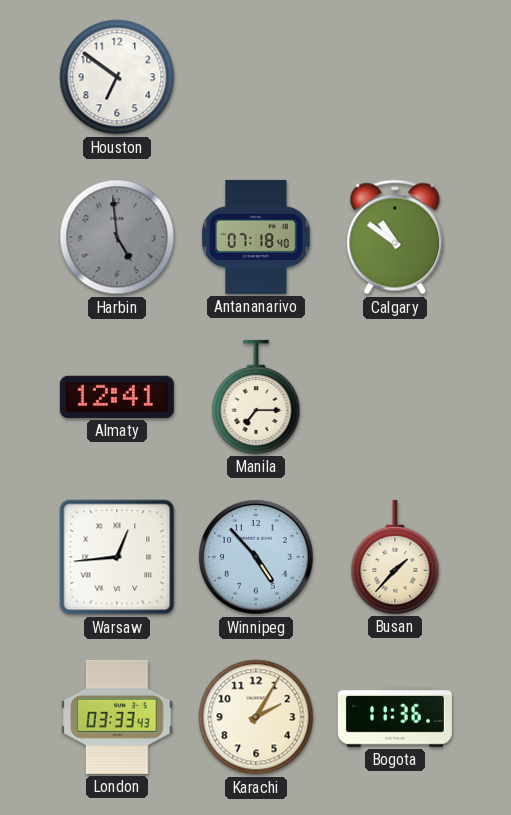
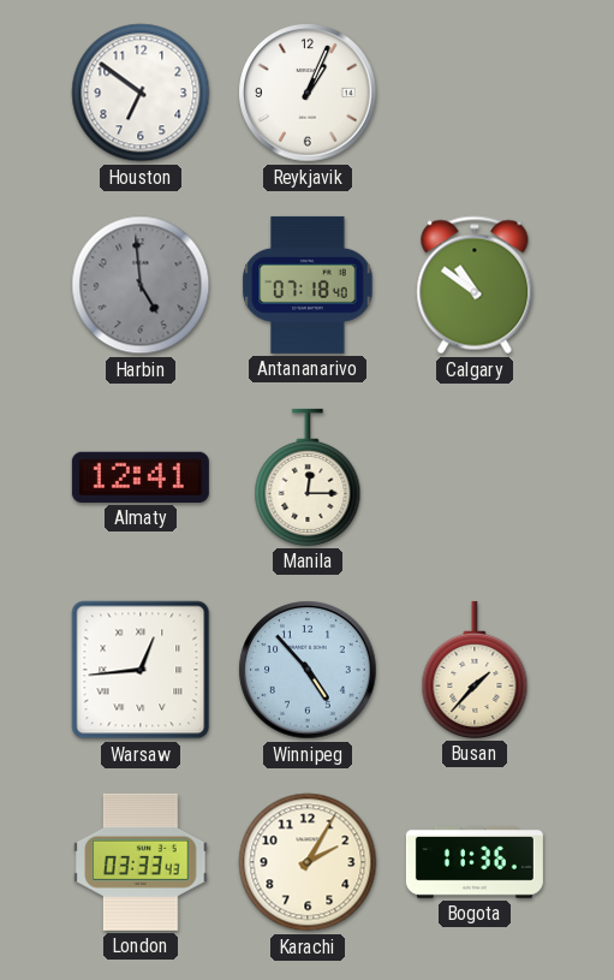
Reykjavik: none -> 1:04 (308, 93)
Manila: 7:15 -> 12:15 (308, 477)
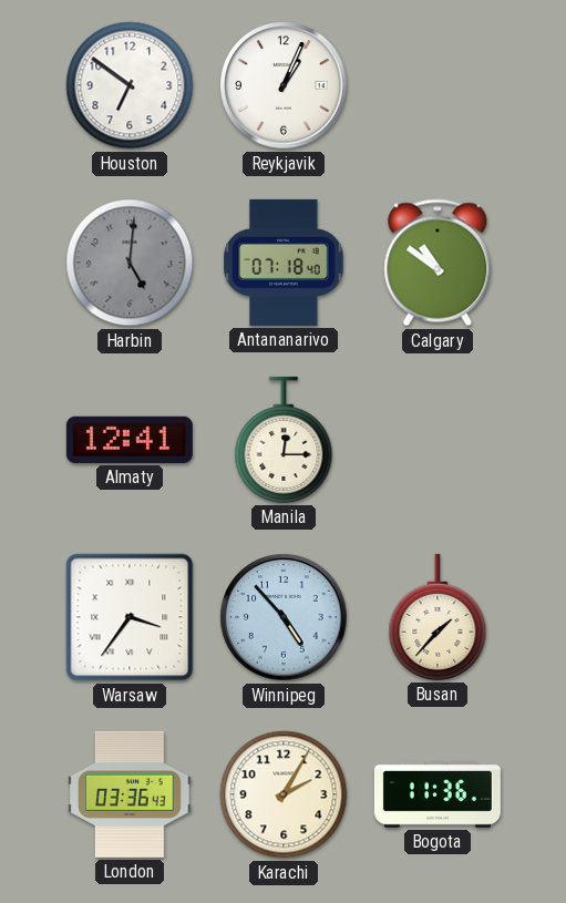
Harbin: 4:59 -> 5:01 (130, 263)
Warsaw: 12:44 -> 3:36 (130, 617)
London: 03:33 -> 03:36 (130, 794)
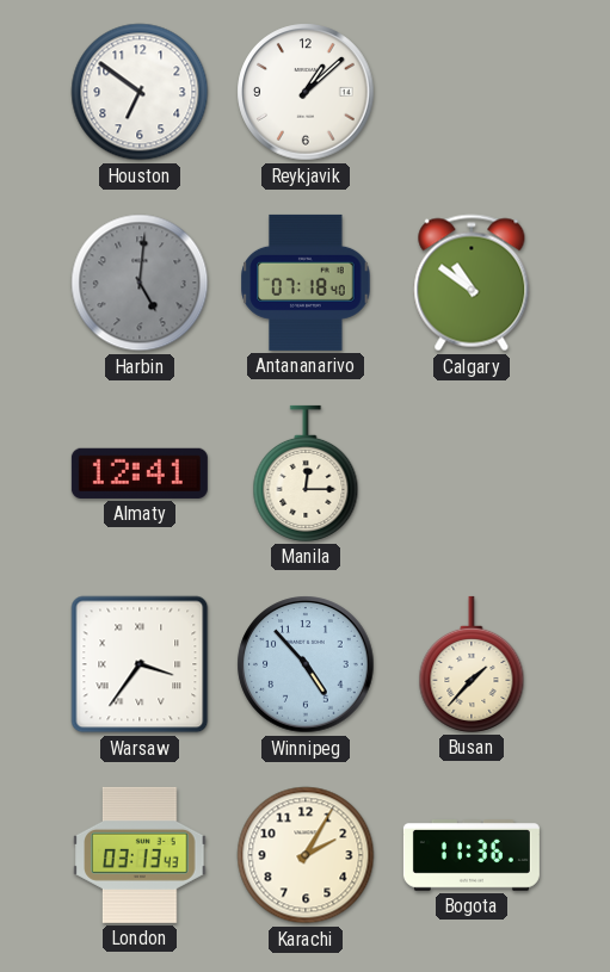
Reykjavik: 1:04 -> 1:08 (306, 92)
London: 03:36 -> 03:13 (140, 855)
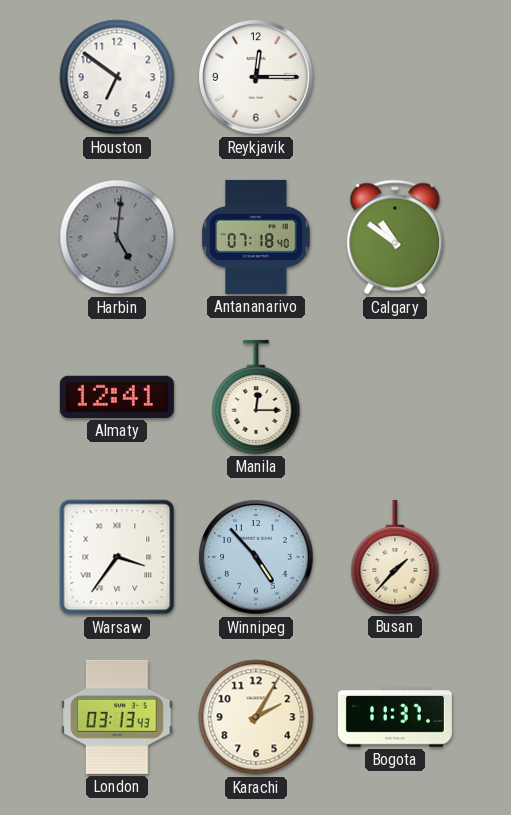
Reykjavik: 1:08 -> 12:15 (256, 77)
Bogota: 11:36 -> 11:37 (395, 718)
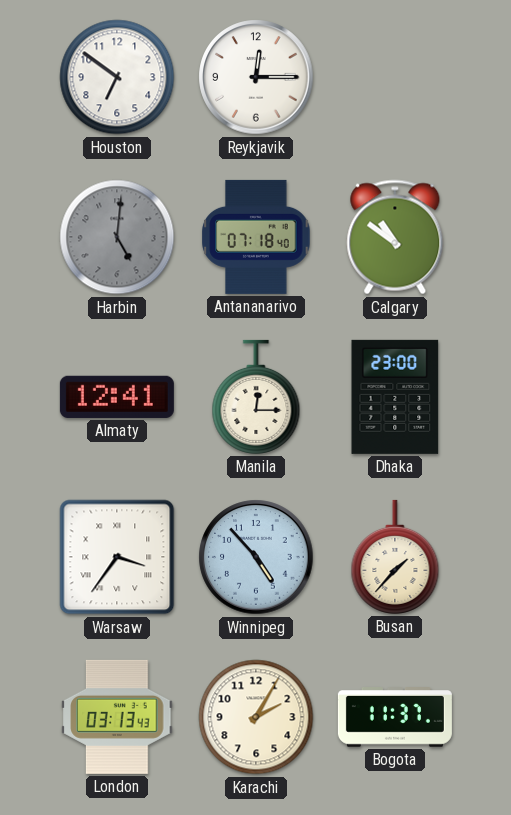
Dhaka: none -> 23:00 (395, 397)
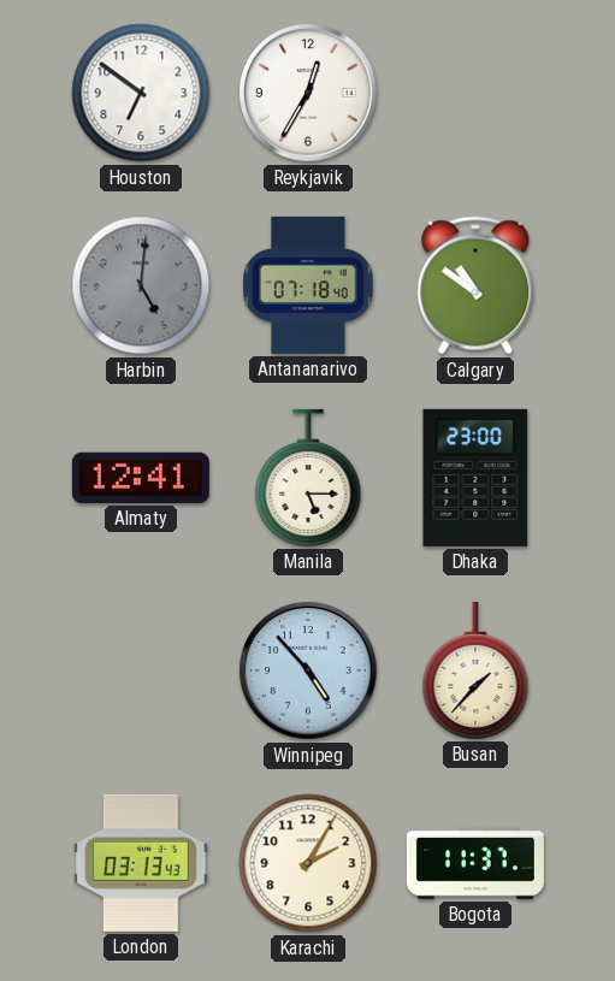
Reykjavik: 12:15 -> 12:35 (308, 93)
Manila: 12:15 -> 5:15 (308, 478)
Warsaw: 3:36 -> none (117, 557)
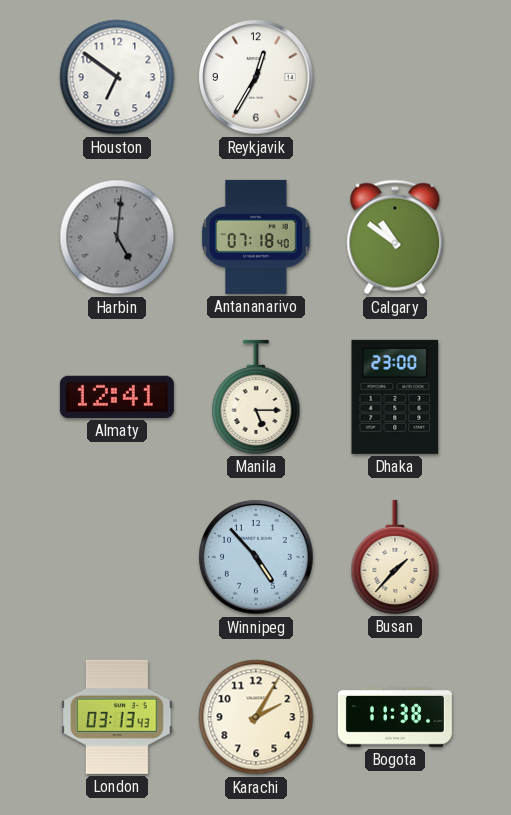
Bogota: 11:37 -> 11:38 (395, 718)
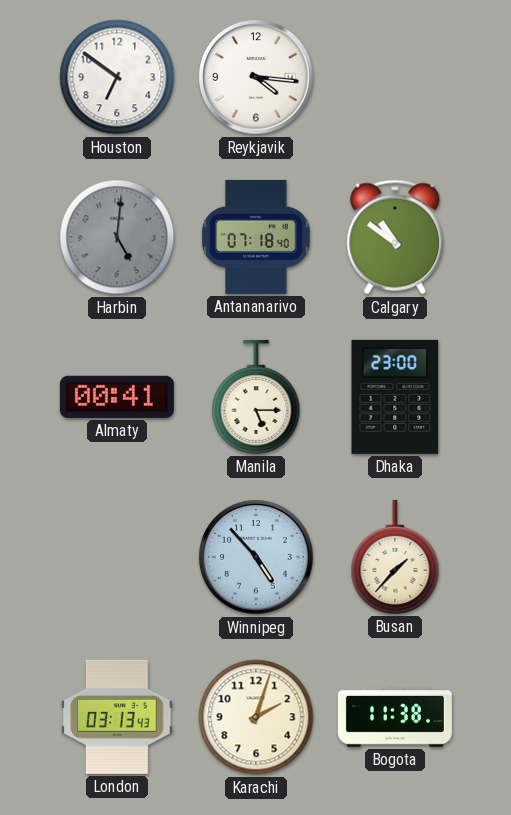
Reykjavik: 12:35 -> 4:16 (256, 77)
Almaty: 12:41 -> 00:41 (117, 397)
Karachi: 2:05 -> 2:03 (256, 717)
